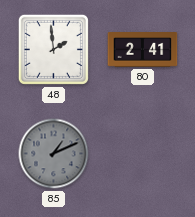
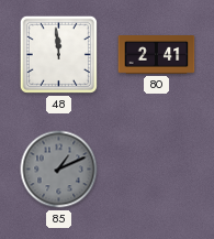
48: 1:59 -> 11:59 (58, 54)
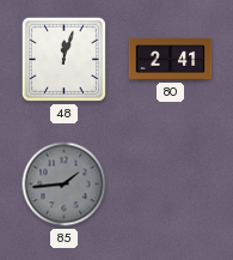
48: 11:59 -> 12:03 (63, 59)
85: 1:11 -> 1:44 (65, 185)
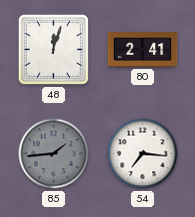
54: none -> 7:16 (143, 154)
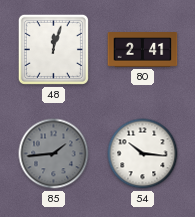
54: 7:16 -> 10:16 (143, 154)
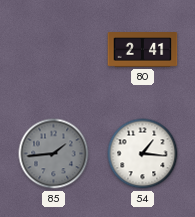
48: 12:03 -> none (53, 49)
54: 10:16 -> 1:16 (143, 154)
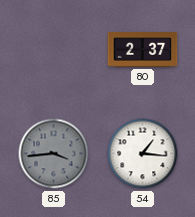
80: 2:41 -> 2:37 (143, 50)
85: 1:44 -> 3:44 (54, 154)
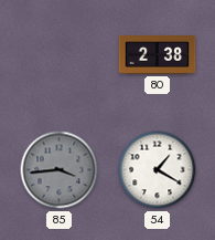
80: 2:37 -> 2:38 (158, 55)
54: 1:16 -> 1:20 (158, 170)
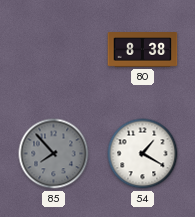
80: 2:38 -> 8:38 (143, 50)
85: 3:44 -> 7:53 (54, 154)
